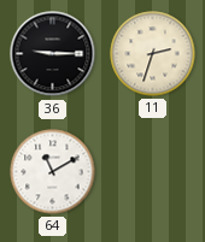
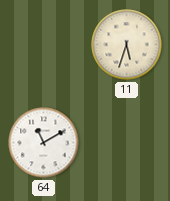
36: 9:15 -> none (53, 54)
11: 2:33 -> 5:33 (127, 45)
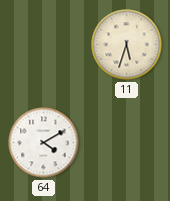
64: 11:10 -> 4:10 (44, 143)
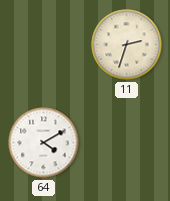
11: 5:33 -> 2:33 (127, 45)
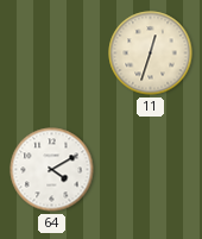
11: 2:33 -> 12:33 (151, 54)
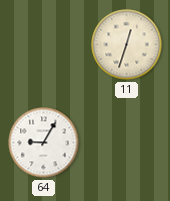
64: 4:10 -> 9:05 (44, 143)
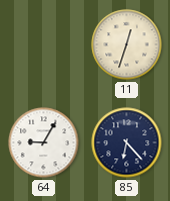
85: none -> 6:23 (127, 143)
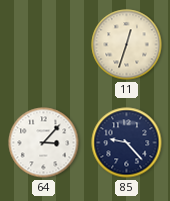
64: 9:05 -> 3:07 (44, 143)
85: 6:23 -> 9:23 (127, 143)
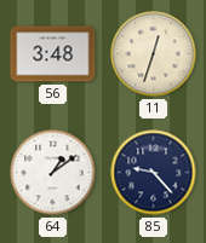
56: none -> 3:48 (53, 54)
64: 3:07 -> 1:09 (53, 173)
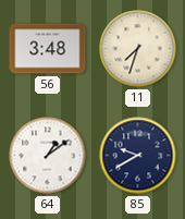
11: 12:33 -> 7:33 (138, 49)
85: 9:23 -> 9:40 (138, 156)
